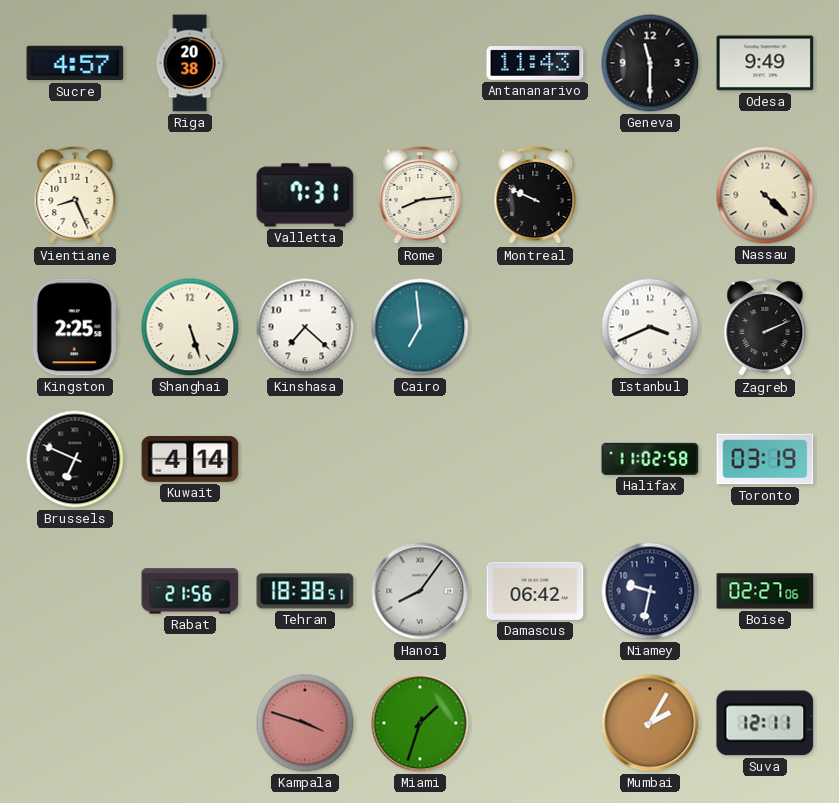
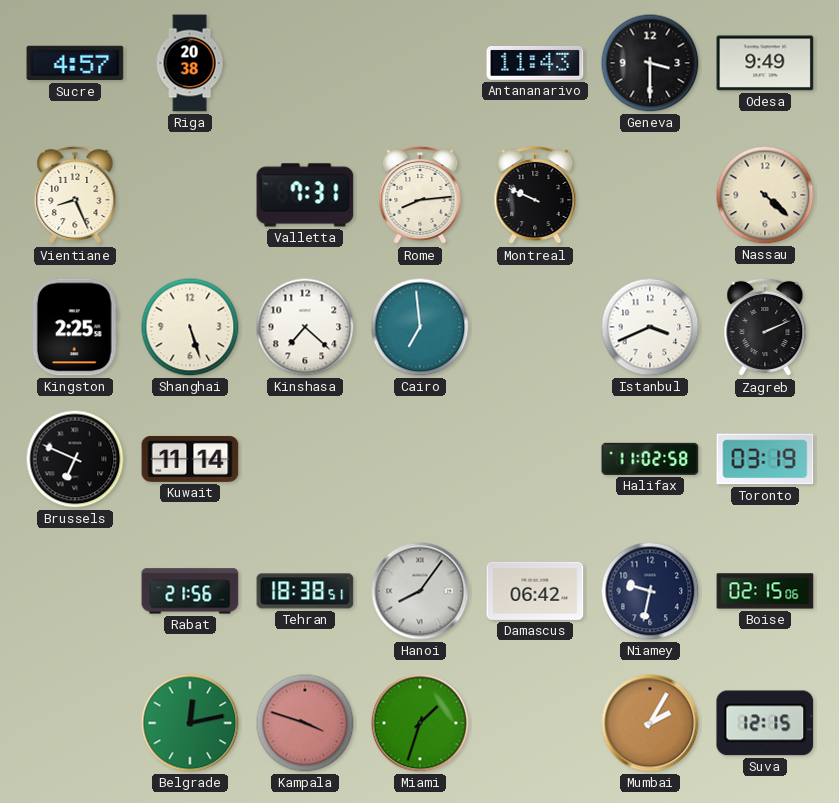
Geneva: 11:30 -> 3:30 (650, 63)
Kuwait: 4:14 -> 11:14 (190, 459)
Boise: 02:27 -> 02:15 (765, 591)
Belgrade: none -> 12:13 (190, 723)
Suva: 12:11 -> 12:15 (765, 723)
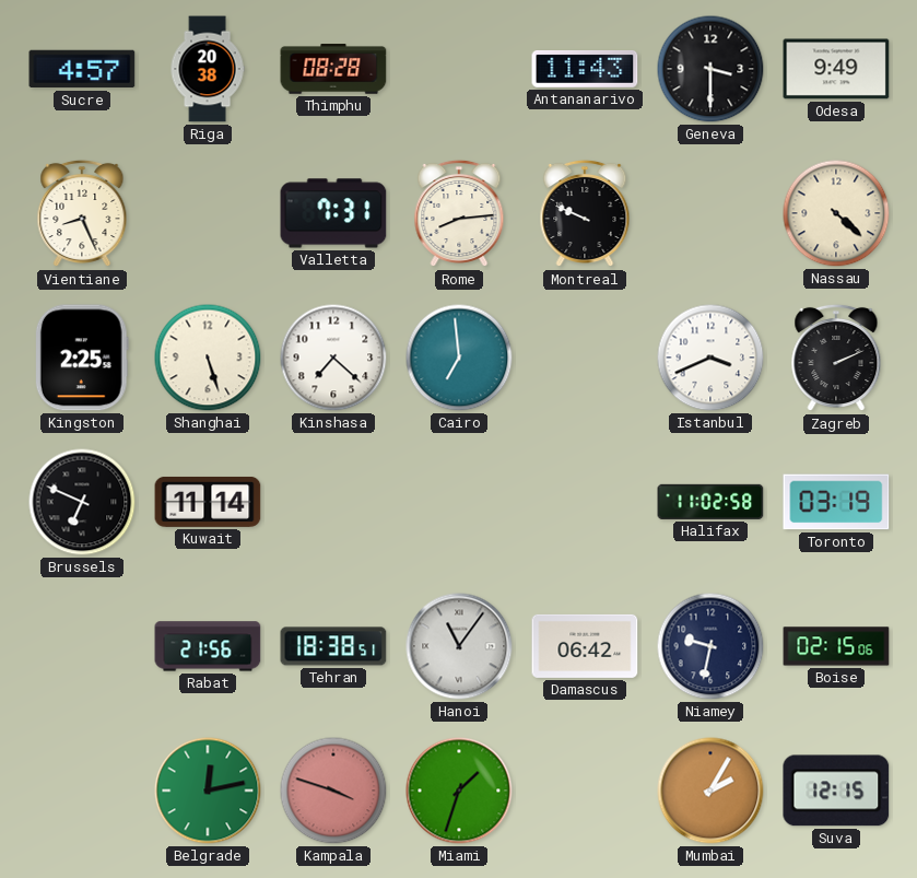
Thimphu: none -> 08:28 (333, 69)
Hanoi: 8:06 -> 11:06 (459, 646)
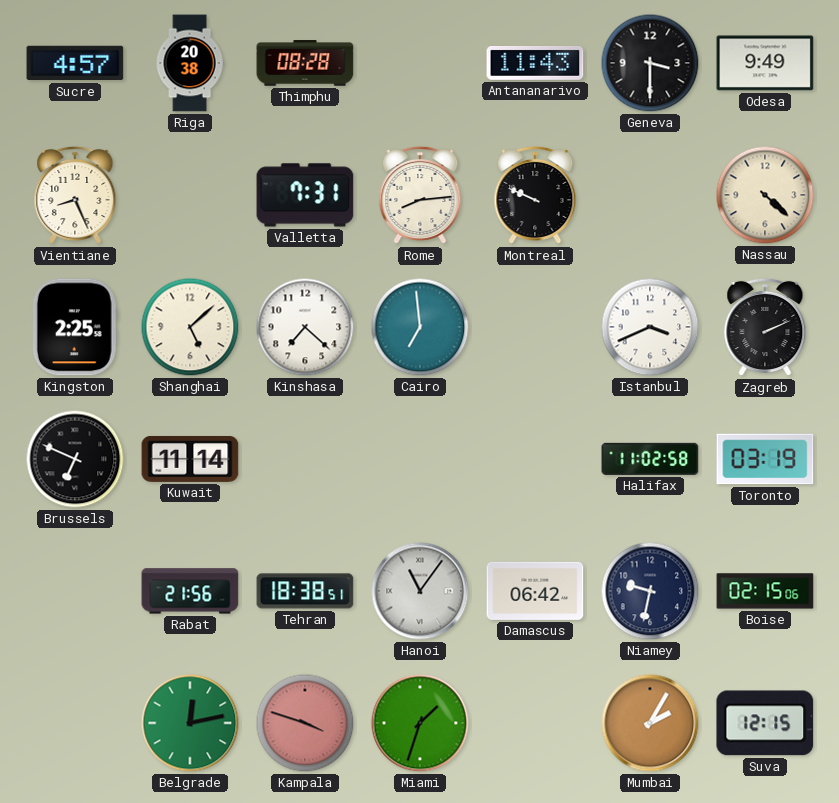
Shanghai: 5:27 -> 5:08 (190, 327)
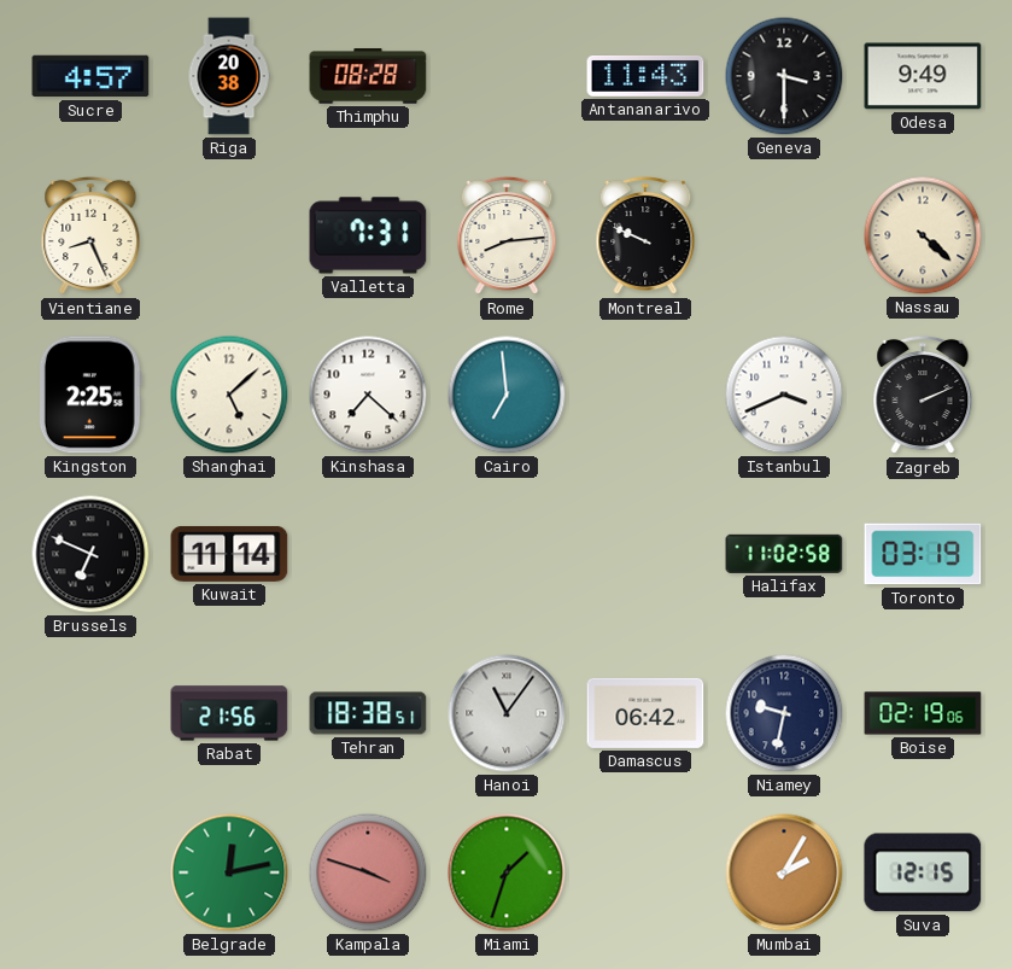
Boise: 02:15 -> 02:19 (923, 713)
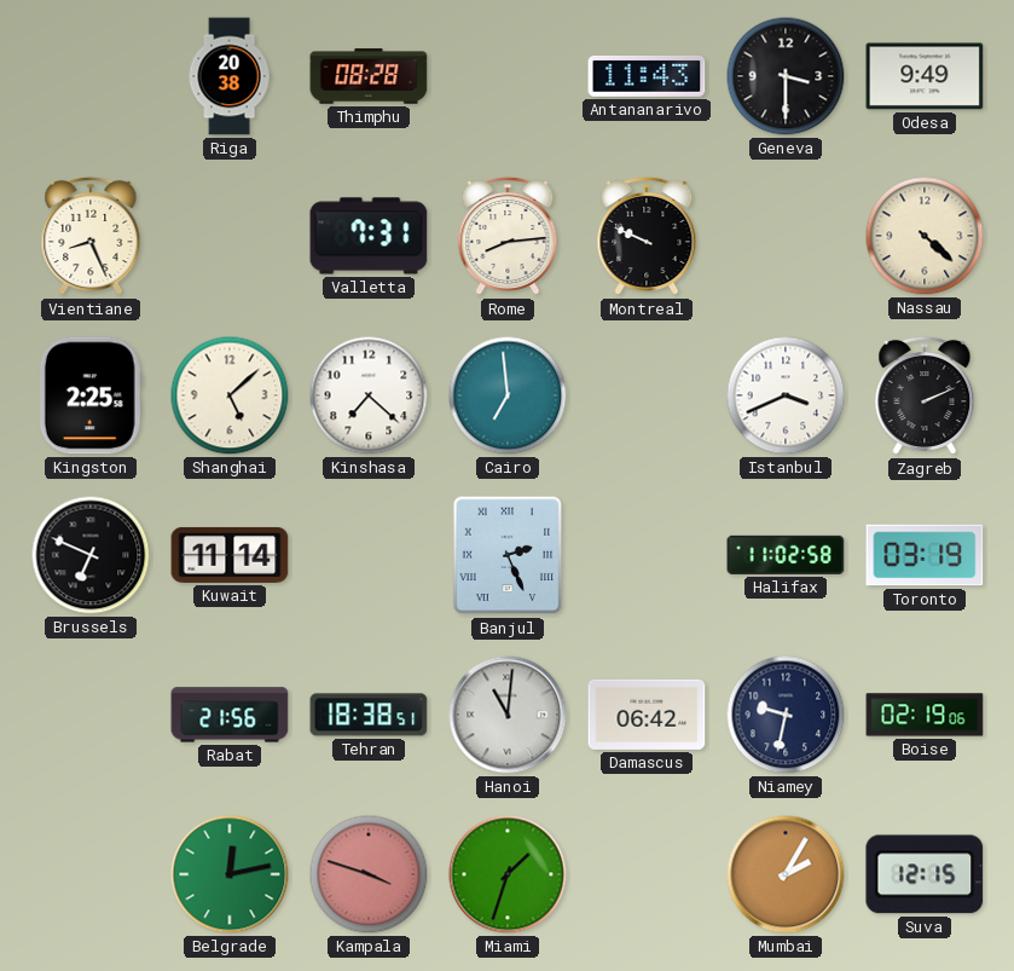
Sucre: 4:57 -> none (90, 76)
Banjul: none -> 2:26 (508, 555)
Hanoi: 11:06 -> 11:01 (508, 715)
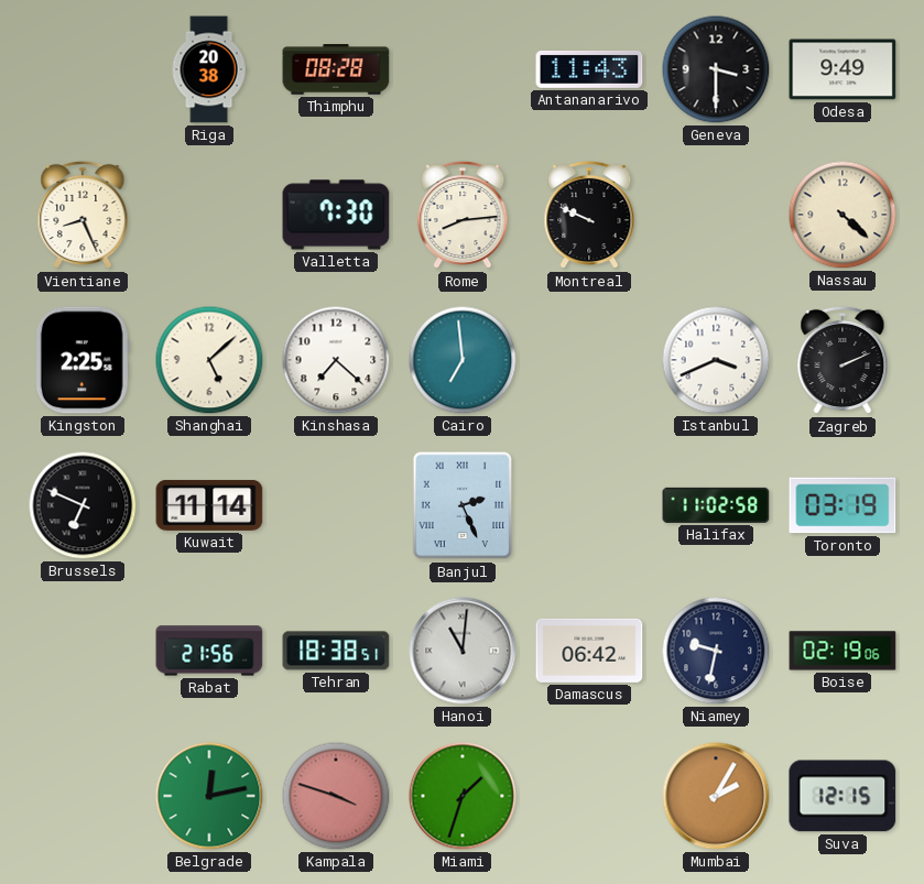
Valletta: 7:31 -> 7:30 (336, 215)
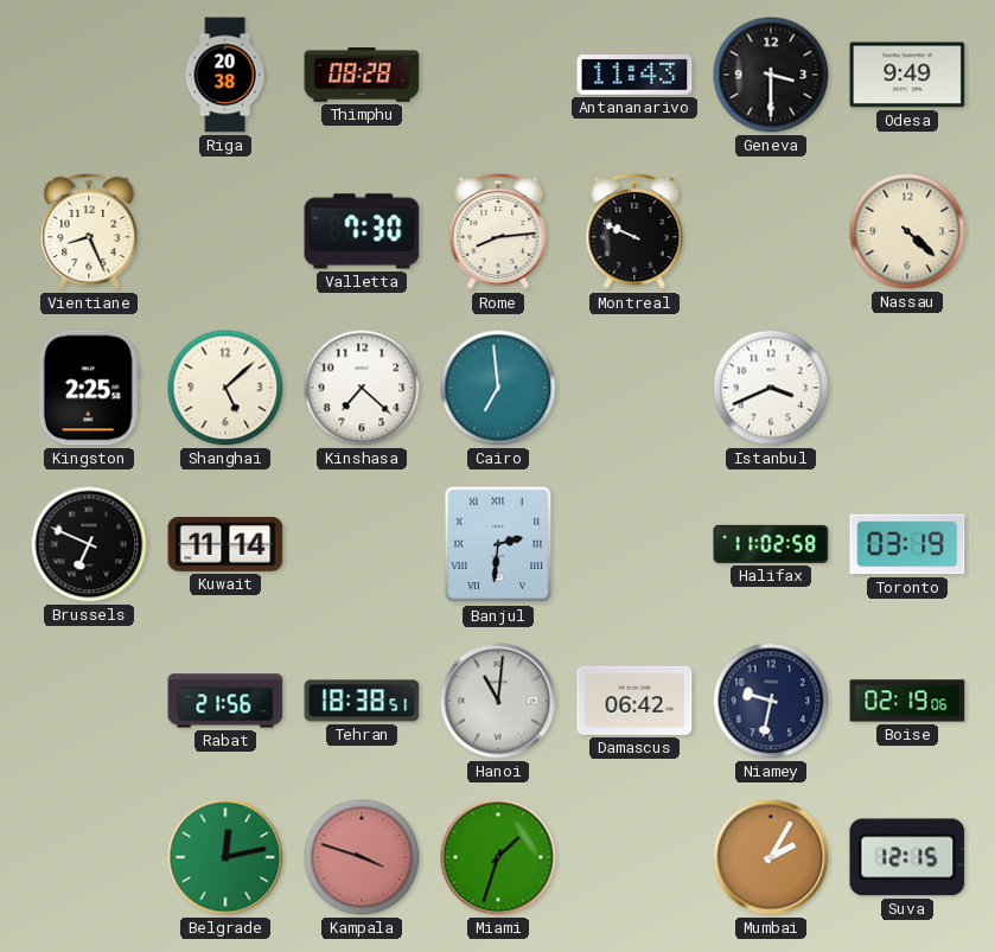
Zagreb: 2:11 -> none (843, 360)
Banjul: 2:26 -> 2:31 (498, 544)
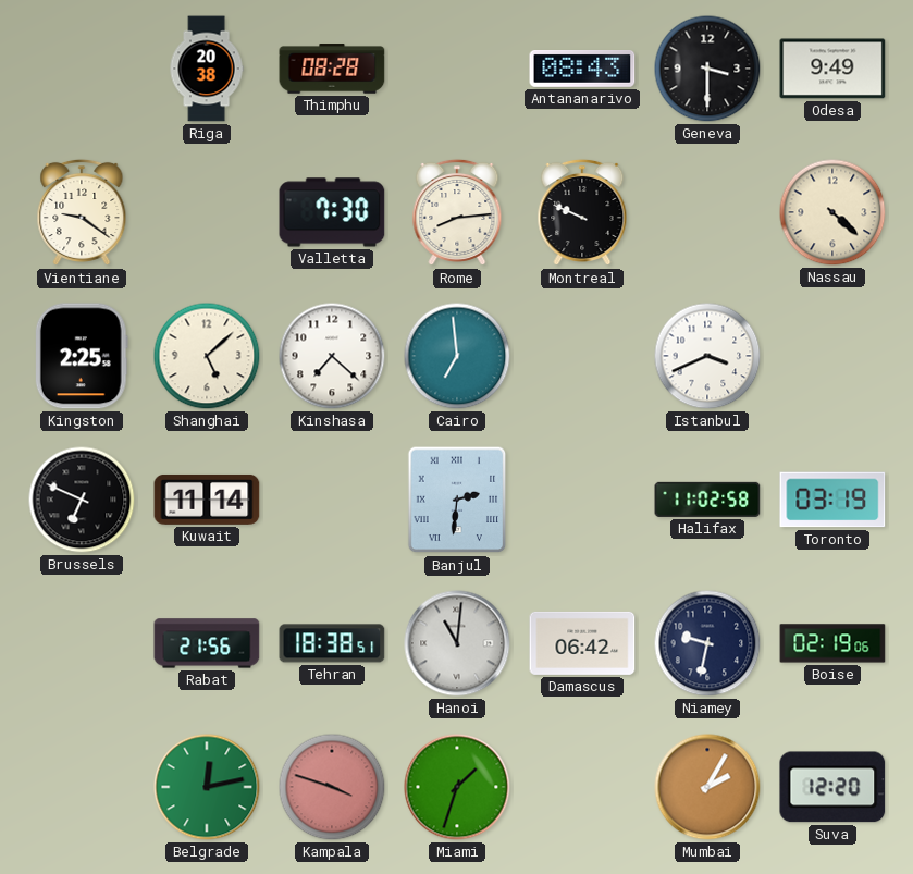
Antananarivo: 11:43 -> 08:43 (582, 70)
Vientiane: 8:26 -> 9:21 (82, 212)
Suva: 12:15 -> 12:20 (832, 787)
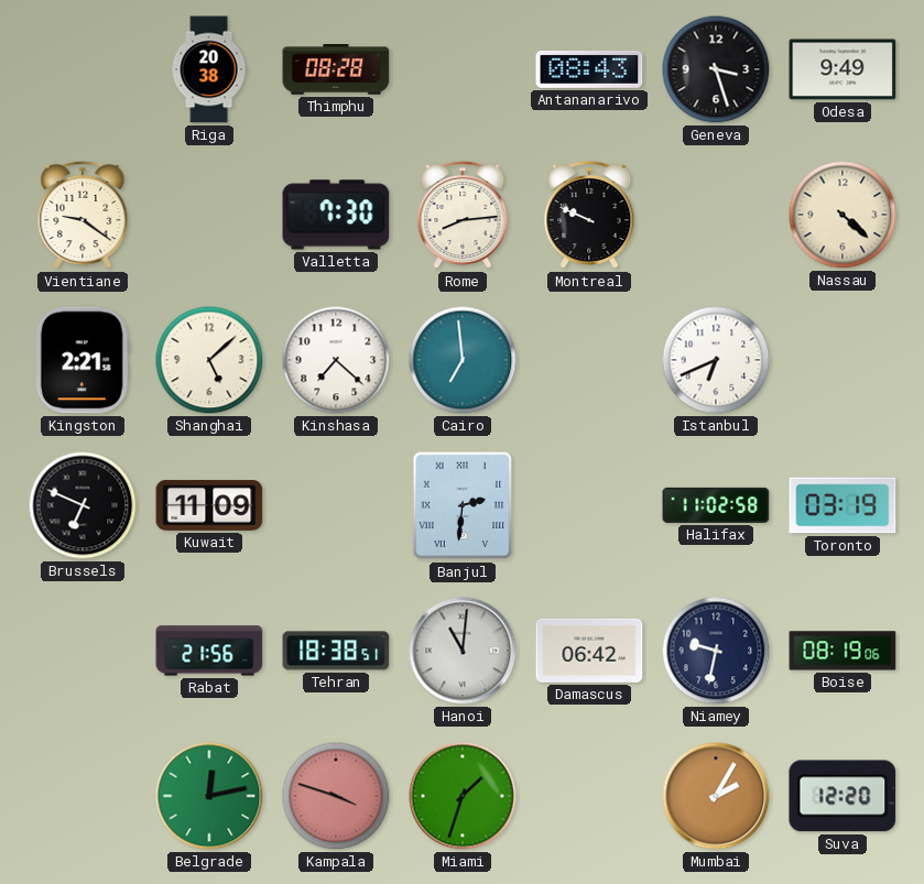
Geneva: 3:30 -> 3:27 (716, 69)
Kingston: 2:25 -> 2:21 (83, 360)
Istanbul: 3:41 -> 6:41 (716, 360)
Kuwait: 11:14 -> 11:09 (209, 505)
Boise: 02:19 -> 08:19 (843, 651)
